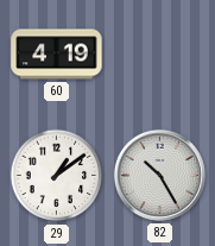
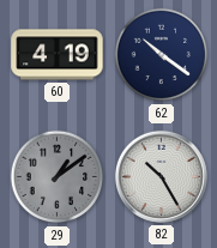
62: none -> 10:21 (162, 55)
29 dial: white -> grey (58, 177)
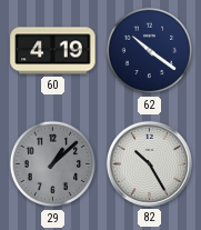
29: 1:09 -> 1:08 (53, 164)
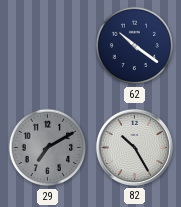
60: 4:19 -> none (53, 51)
29: 1:08 -> 7:10 (48, 148)
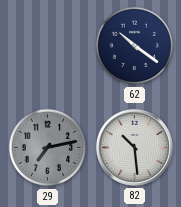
29: 7:10 -> 7:13 (48, 148)
82: 10:25 -> 10:29 (134, 147)
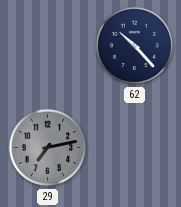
62: 10:21 -> 10:23 (135, 46)
82: 10:29 -> none (134, 147)
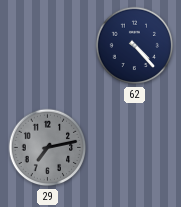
62: 10:23 -> 4:23 (135, 46)
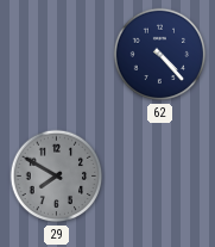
29: 7:13 -> 7:50 (57, 177)
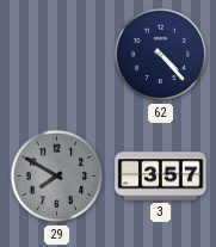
3: none -> 3:57 (161, 177)
